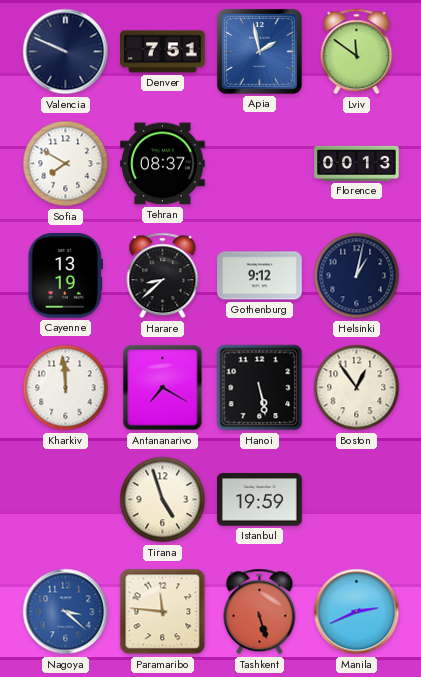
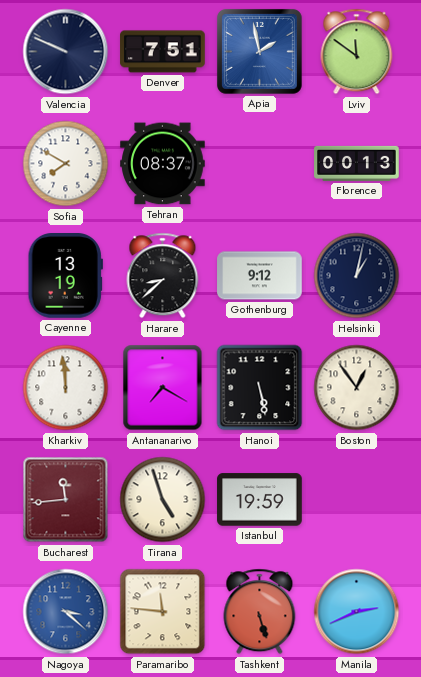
Bucharest: none -> 11:44 (66, 500)
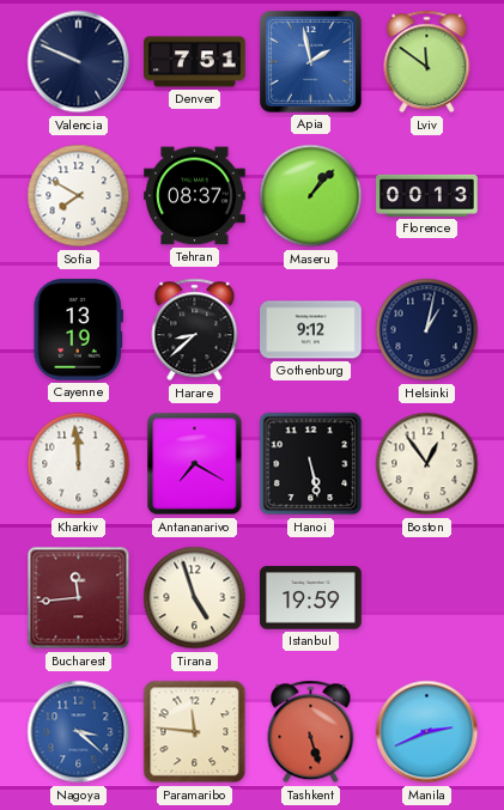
Maseru: none -> 1:07 (311, 196)
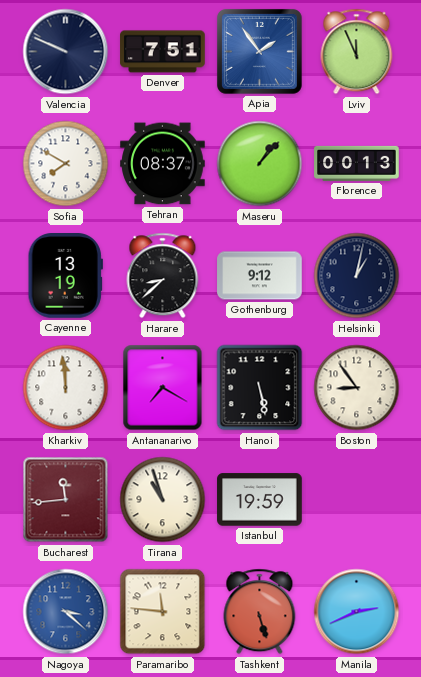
Apia: 1:58 -> 1:54 (259, 51)
Lviv: 11:51 -> 11:56 (357, 52)
Boston: 12:54 -> 8:54 (357, 388)
Tirana: 4:57 -> 10:57 (163, 500)
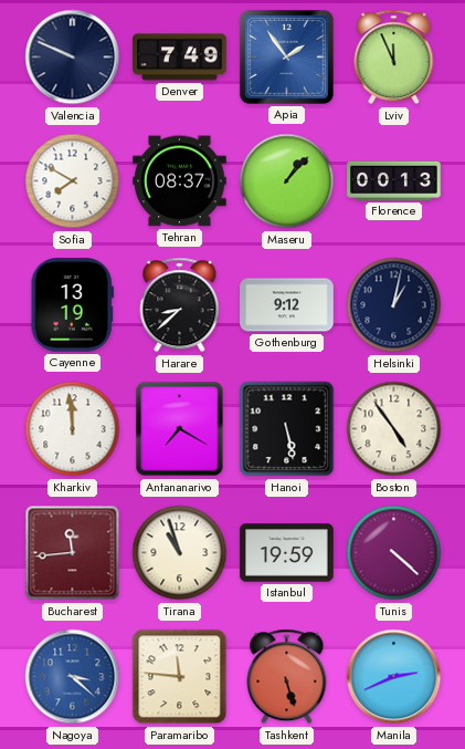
Denver: 7:51 -> 7:49 (180, 58)
Boston: 8:54 -> 4:54 (394, 429)
Tunis: none -> 4:22 (394, 553)
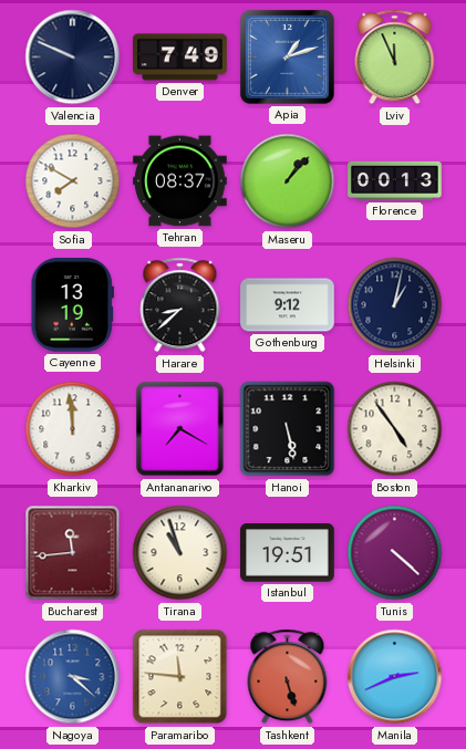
Apia: 1:54 -> 1:12 (287, 56)
Istanbul: 19:59 -> 19:51 (288, 553)
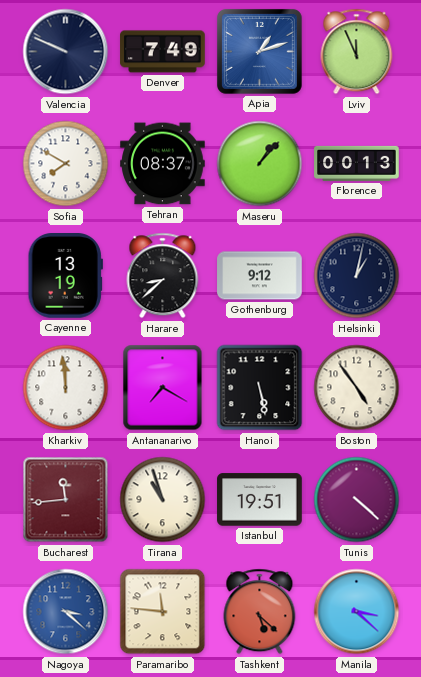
Tashkent: 5:27 -> 5:22 (260, 612)
Manila: 2:41 -> 3:22 (357, 612)
